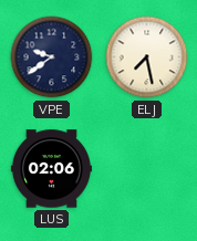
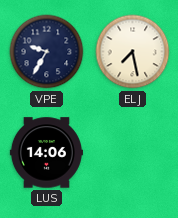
VPE: 9:39 -> 9:35 (47, 52)
LUS: 02:06 -> 14:06 (46, 153)
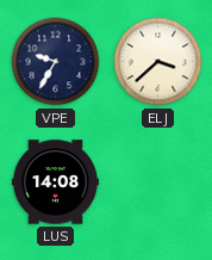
ELJ: 7:28 -> 3:38 (158, 62)
LUS: 14:06 -> 14:08 (55, 182)
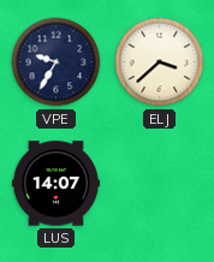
LUS: 14:08 -> 14:07 (55, 184)
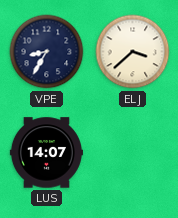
VPE: 9:35 -> 8:35 (47, 52)
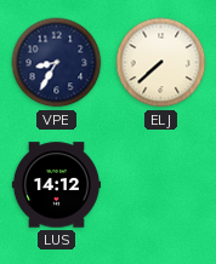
ELJ: 3:38 -> 7:38 (161, 63)
LUS: 14:07 -> 14:12 (56, 185)
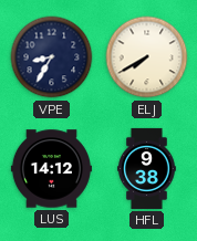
ELJ: 7:38 -> 7:40 (147, 57)
HFL: none -> 9:38 (147, 168)
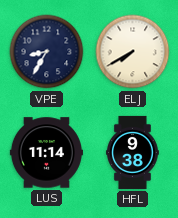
LUS: 14:12 -> 11:14 (46, 153)
